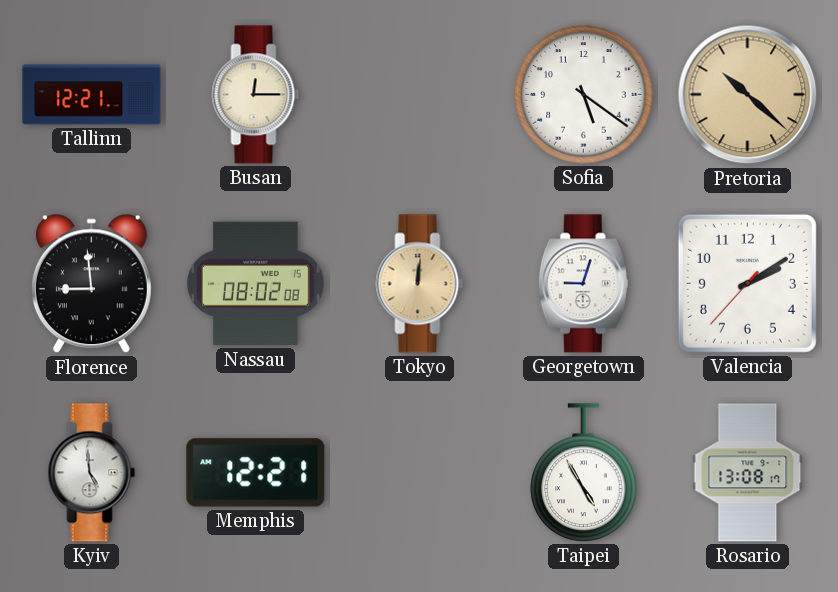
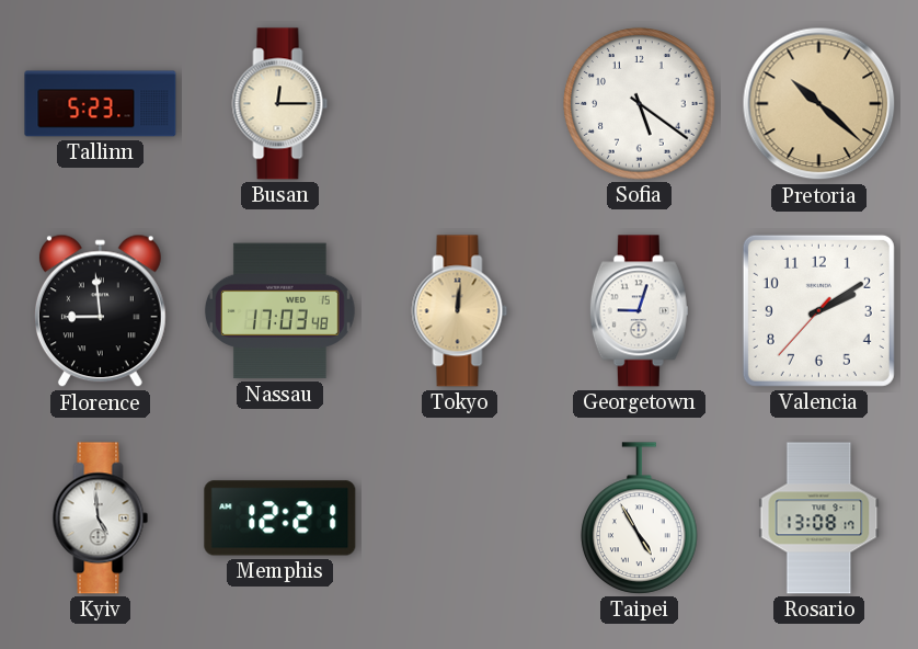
Tallinn: 12:21 -> 5:23 (101, 104)
Nassau: 08:02 -> 17:03 (279, 311)
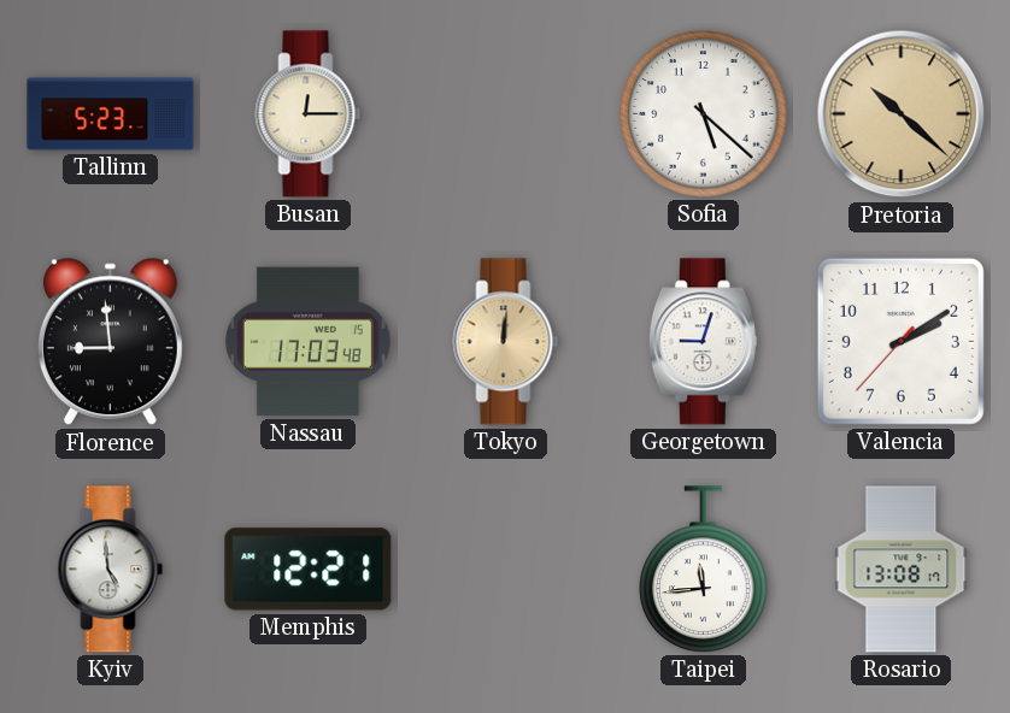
Sofia: 5:21 -> 5:22 (704, 114)
Taipei: 4:55 -> 11:44 (704, 570)
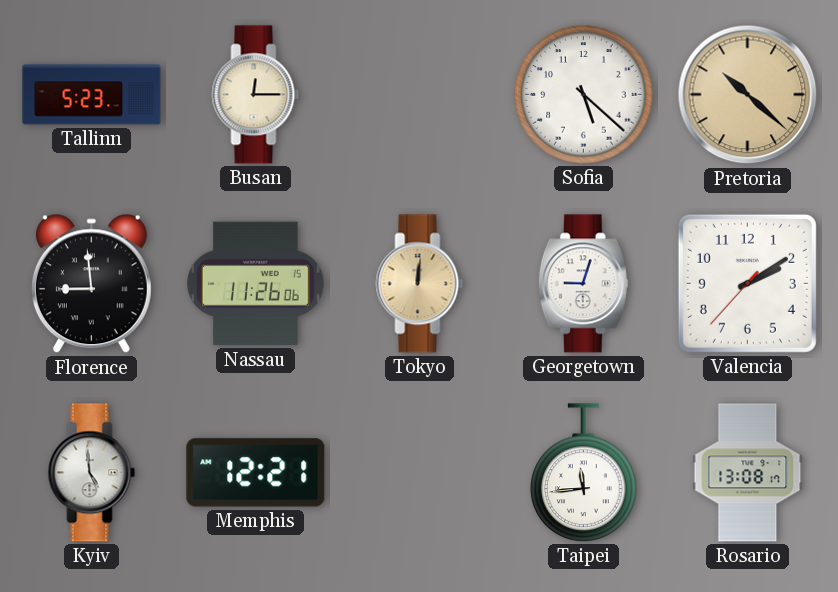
Nassau: 17:03 -> 11:26 (255, 284)
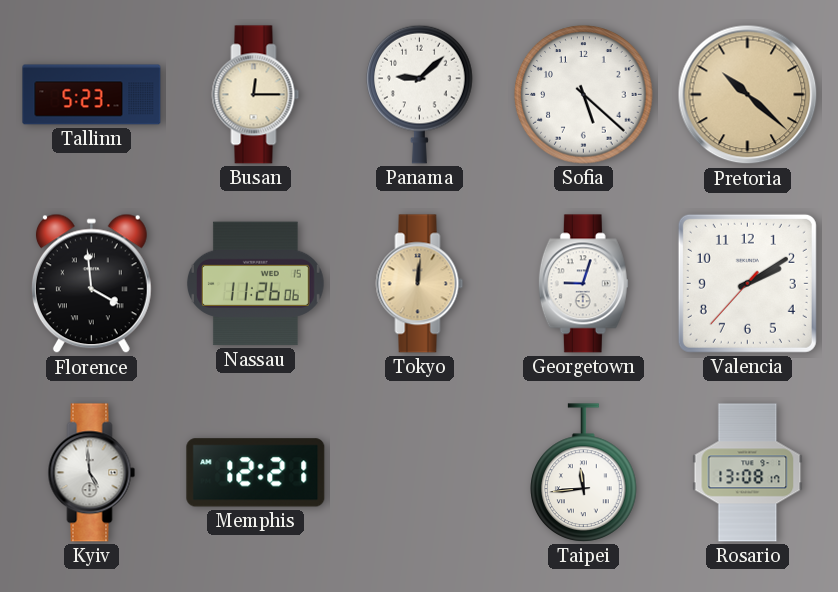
Panama: none -> 9:08 (420, 94)
Florence: 8:59 -> 3:59 (91, 284)
